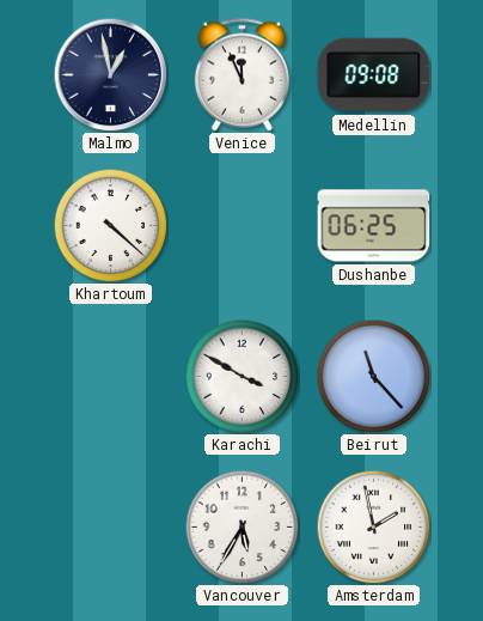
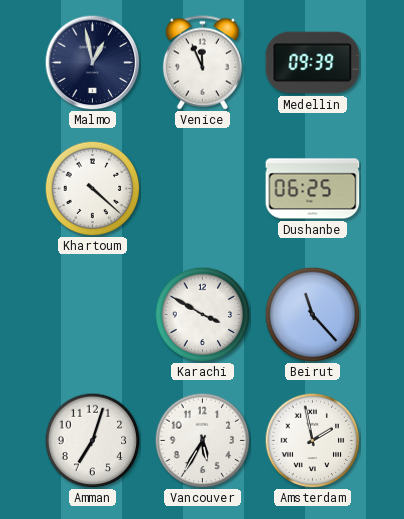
Medellin: 09:08 -> 09:39 (313, 63)
Amman: none -> 7:03 (92, 440)
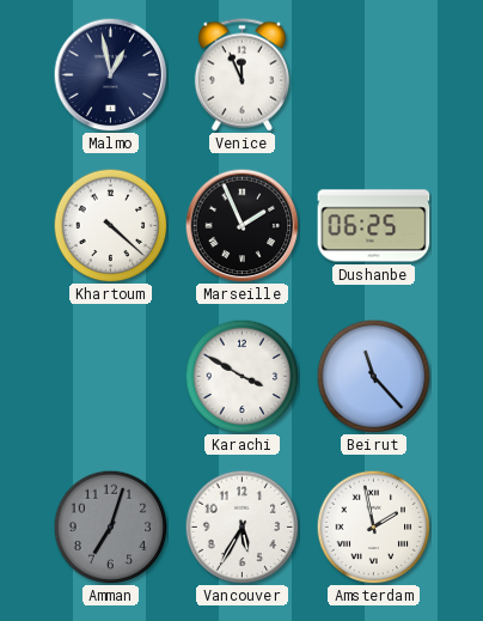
Medellin: 09:39 -> none (313, 63)
Marseille: none -> 1:56 (241, 225)
Amman dial: white -> grey (110, 526)
